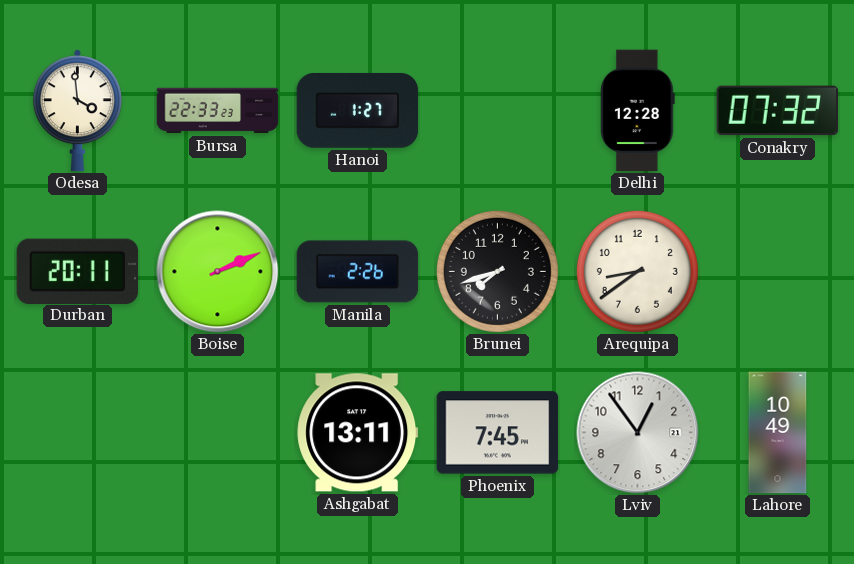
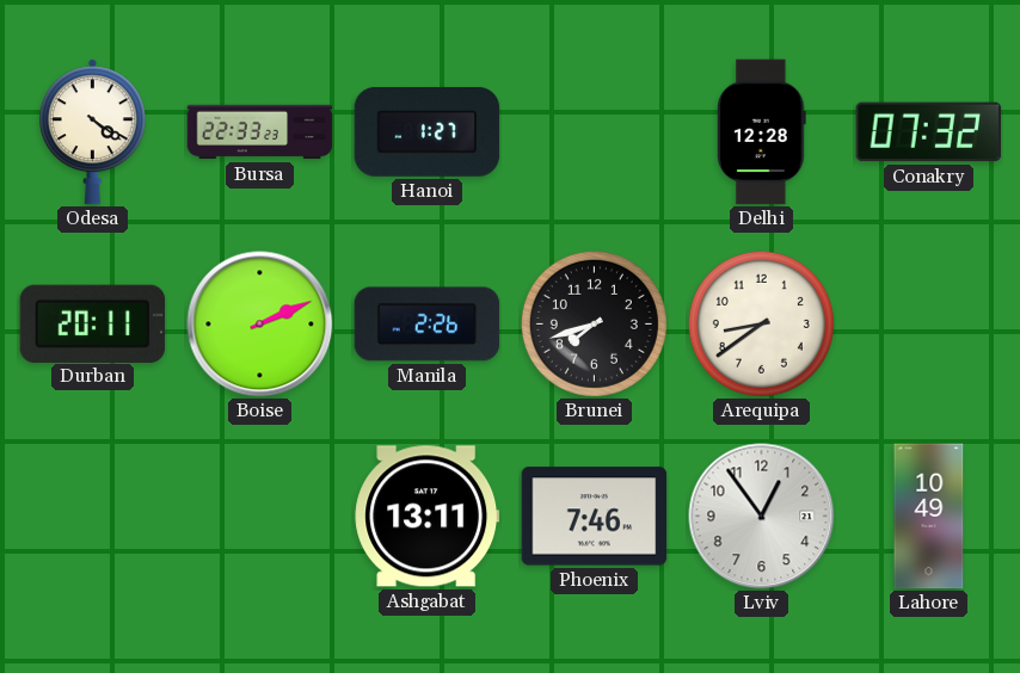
Odesa: 3:59 -> 4:21 (92, 132)
Phoenix: 7:45 -> 7:46 (595, 517)
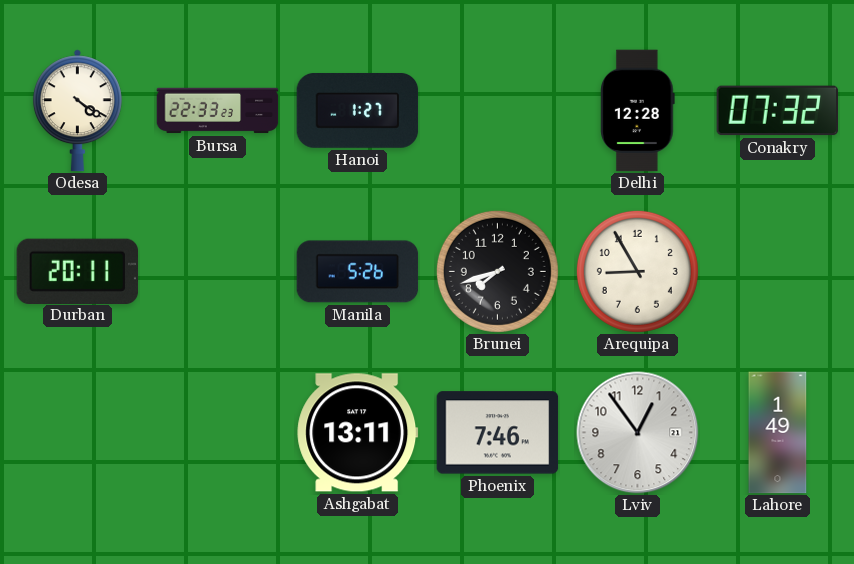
Boise: 2:11 -> none (260, 325)
Manila: 2:26 -> 5:26 (358, 272)
Arequipa: 8:39 -> 8:55 (637, 271)
Lahore: 10:49 -> 1:49 (778, 433)
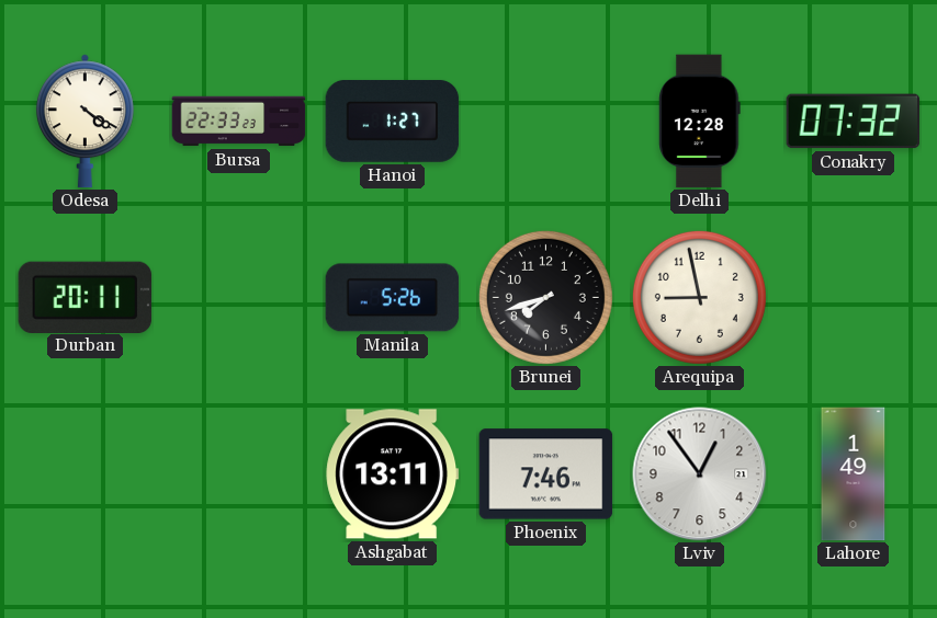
Arequipa: 8:55 -> 8:58 (699, 297)
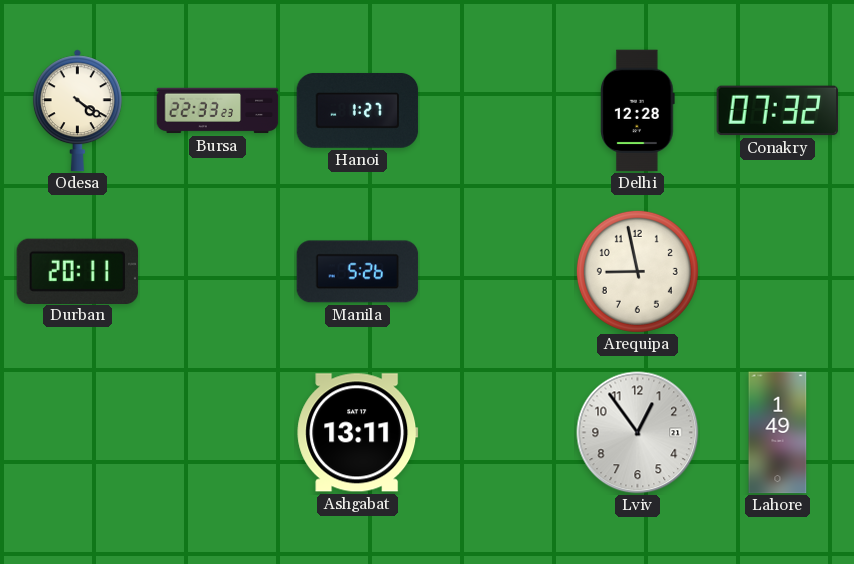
Brunei: 7:42 -> none (545, 297)
Phoenix: 7:46 -> none (546, 474)
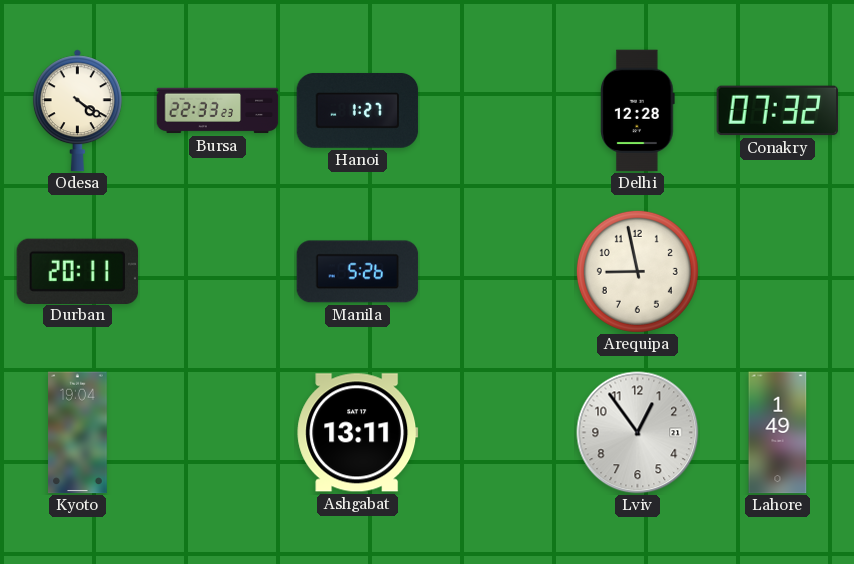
Kyoto: none -> 19:04 (78, 433)
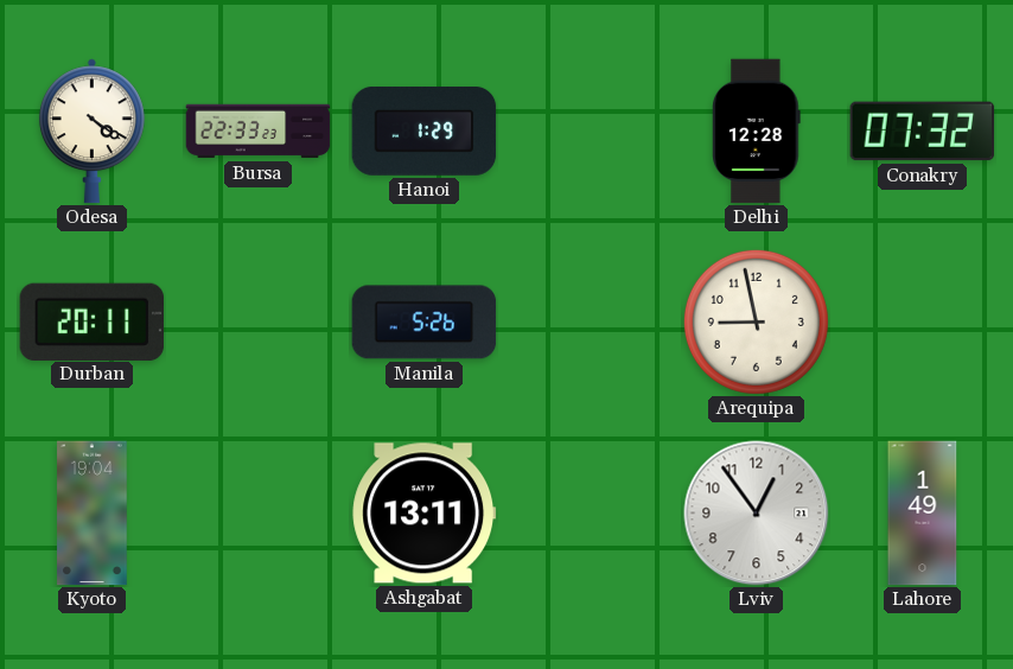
Hanoi: 1:27 -> 1:29 (425, 130)
